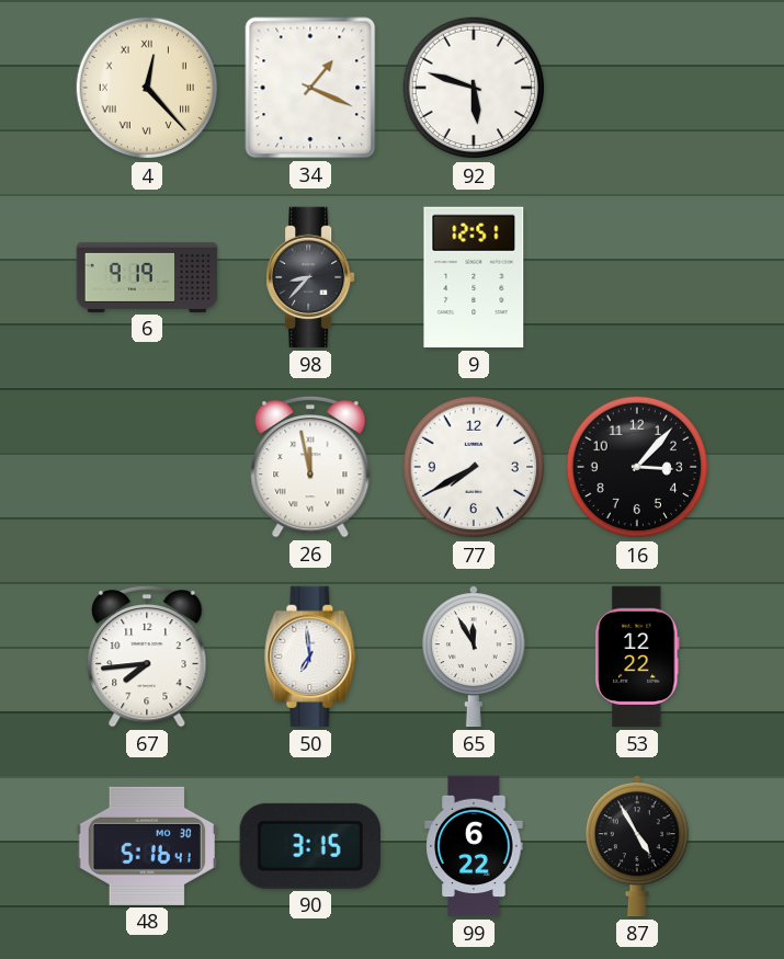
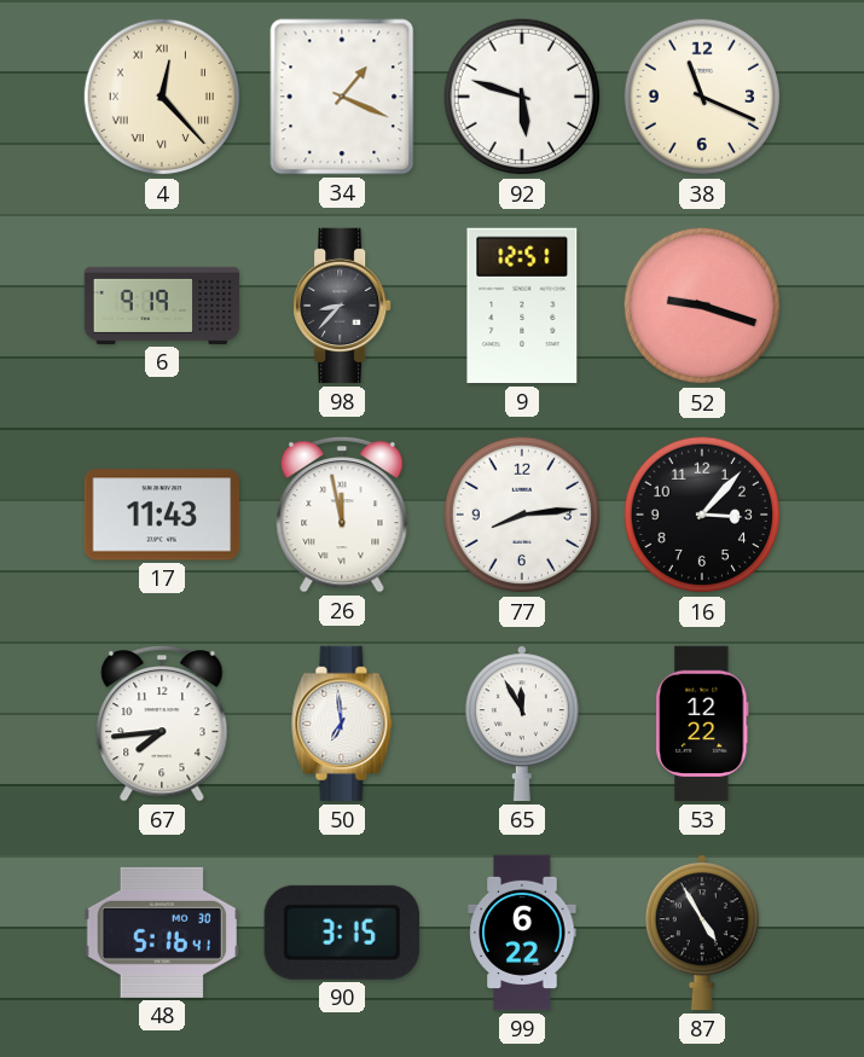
38: none -> 11:19 (702, 97)
52: none -> 9:18 (702, 306)
17: none -> 11:43 (162, 515)
77: 7:40 -> 8:14 (522, 515)
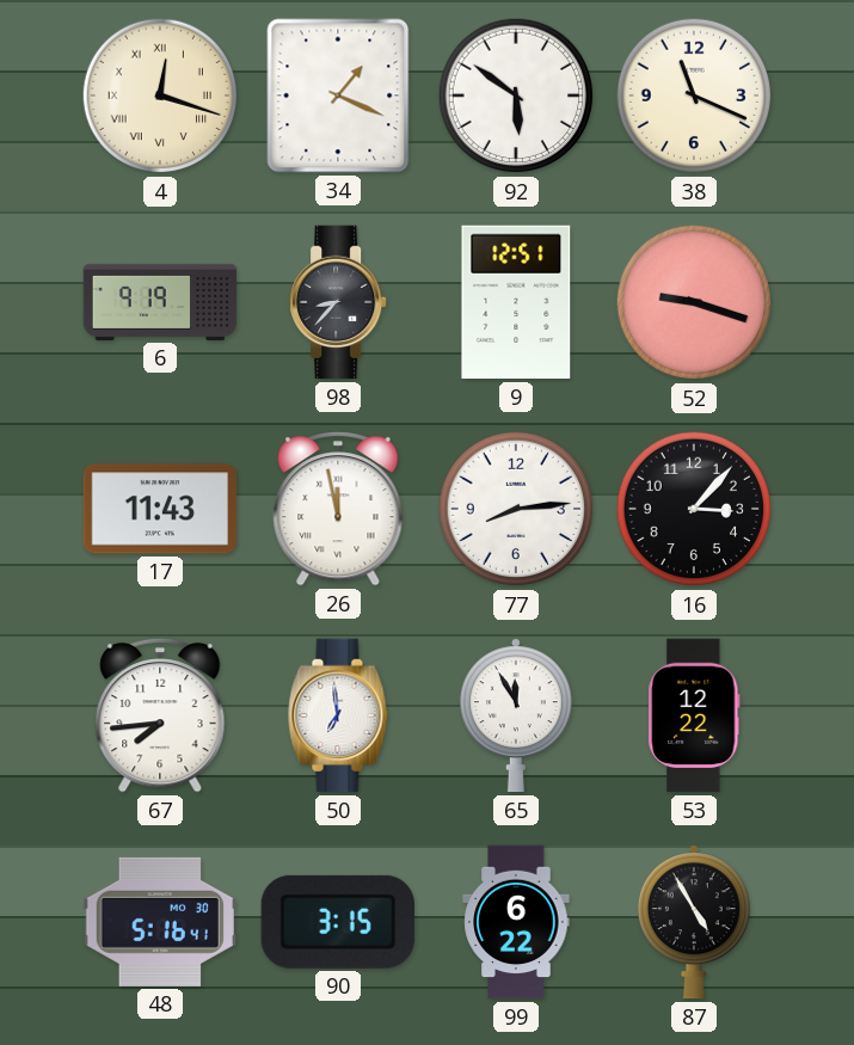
4: 12:23 -> 12:18 (160, 96)
92: 5:48 -> 5:51 (516, 96)
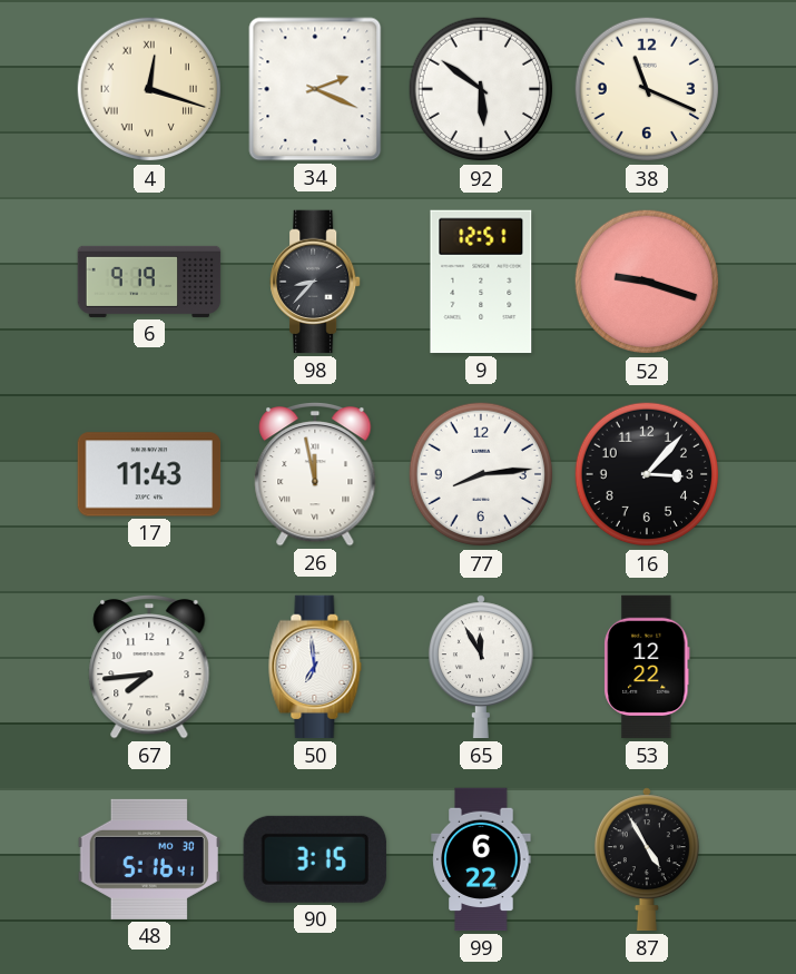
34: 1:19 -> 2:19 (315, 89)
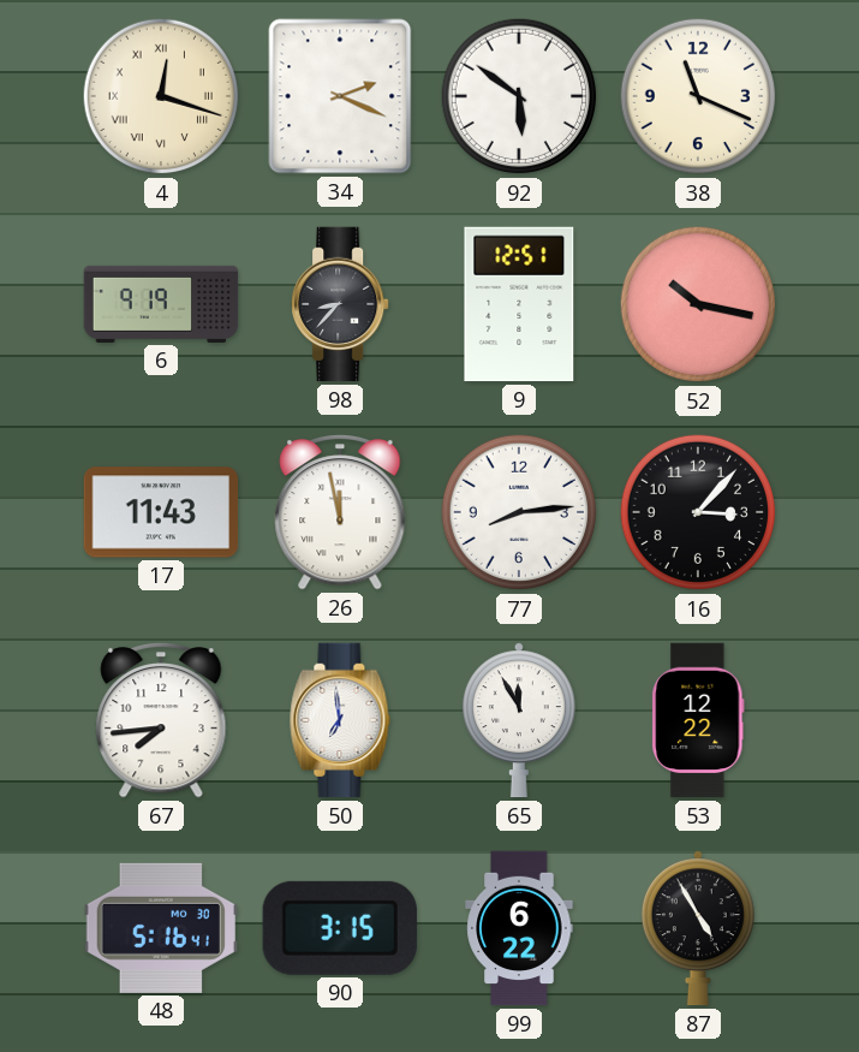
52: 9:18 -> 10:17 (698, 304)
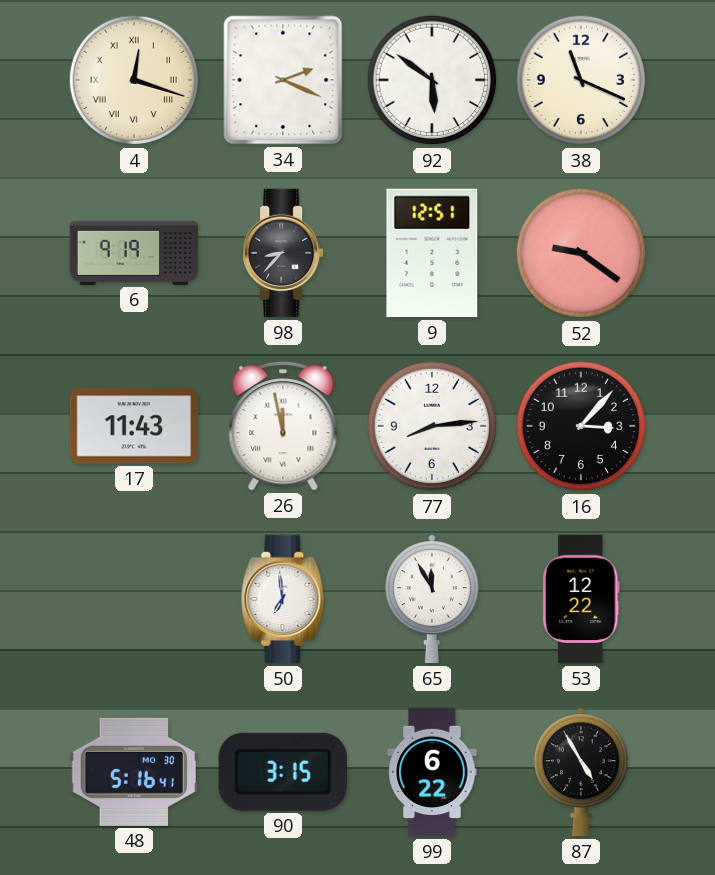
52: 10:17 -> 9:21 (581, 253)
67: 7:44 -> none (161, 720)
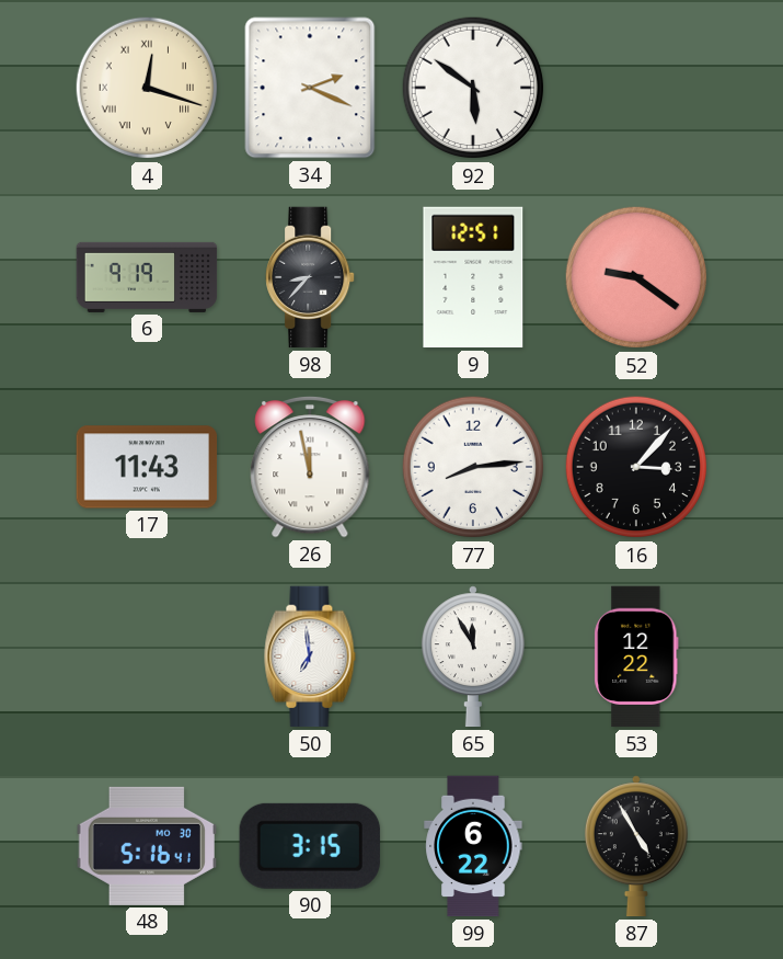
38: 11:19 -> none (581, 80)
